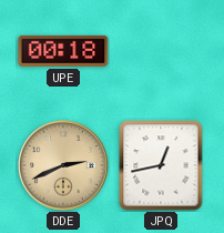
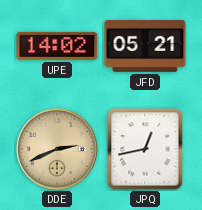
UPE: 00:18 -> 14:02 (57, 46)
JFD: none -> 05:21 (145, 46)
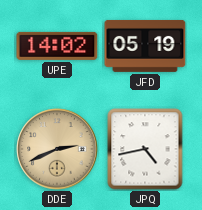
JFD: 05:21 -> 05:19 (145, 46)
JPQ: 12:43 -> 4:43 (145, 149)
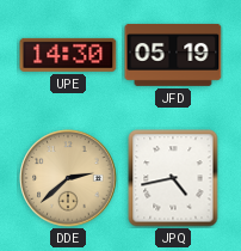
UPE: 14:02 -> 14:30 (68, 55)
DDE: 2:41 -> 2:38 (68, 178)
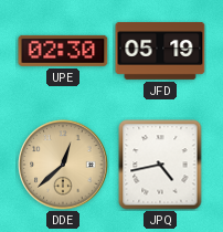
UPE: 14:30 -> 02:30 (63, 51)
DDE: 2:38 -> 12:38 (63, 165)
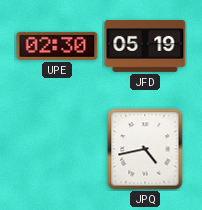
DDE: 12:38 -> none (63, 165)
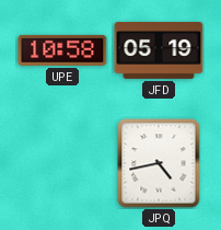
UPE: 02:30 -> 10:58 (62, 50)
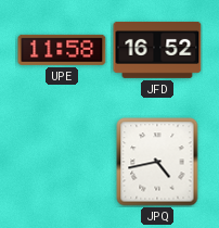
UPE: 10:58 -> 11:58 (62, 50)
JFD: 05:19 -> 16:52 (157, 50)
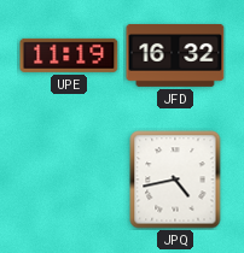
UPE: 11:58 -> 11:19 (69, 55)
JFD: 16:52 -> 16:32 (175, 55)
